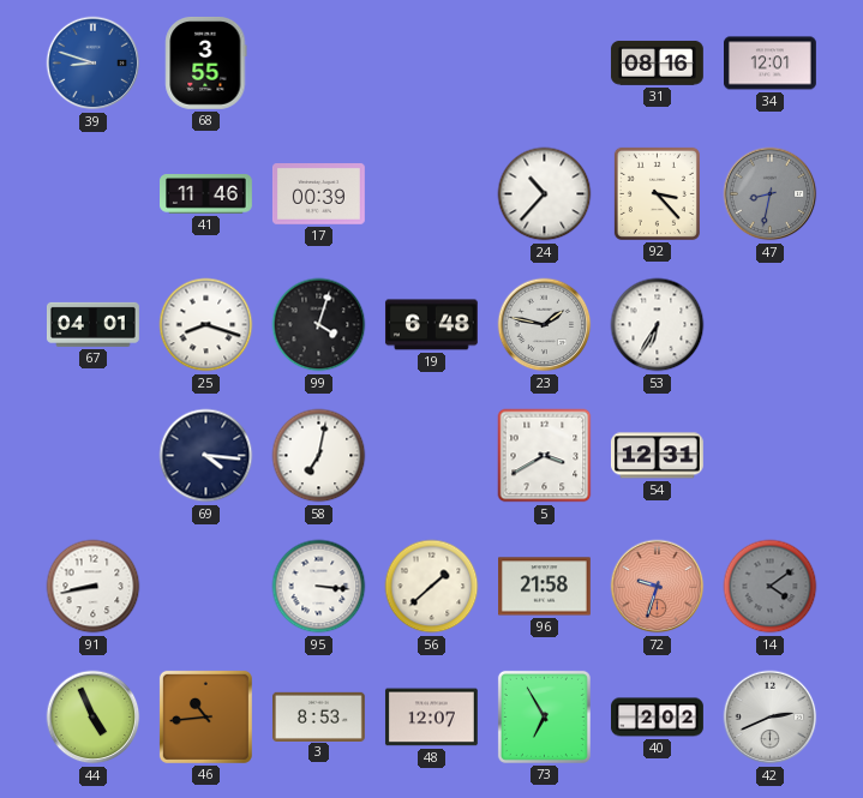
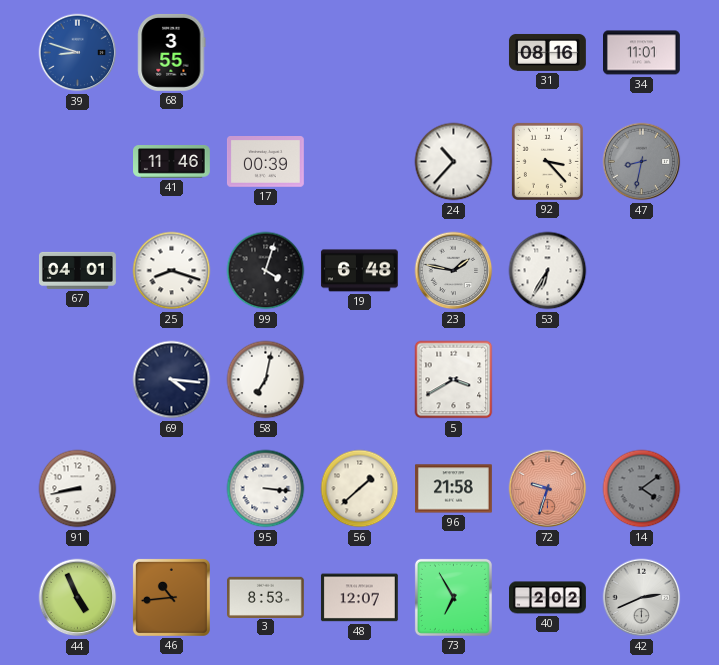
34: 12:01 -> 11:01 (642, 53)
54: 12:31 -> none (657, 456)
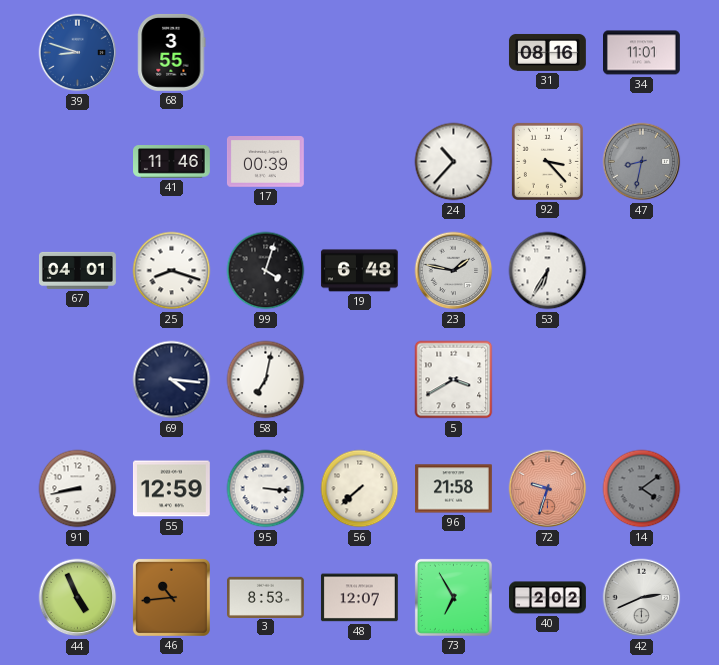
55: none -> 12:59 (171, 489)
56: 1:38 -> 7:38 (360, 489)
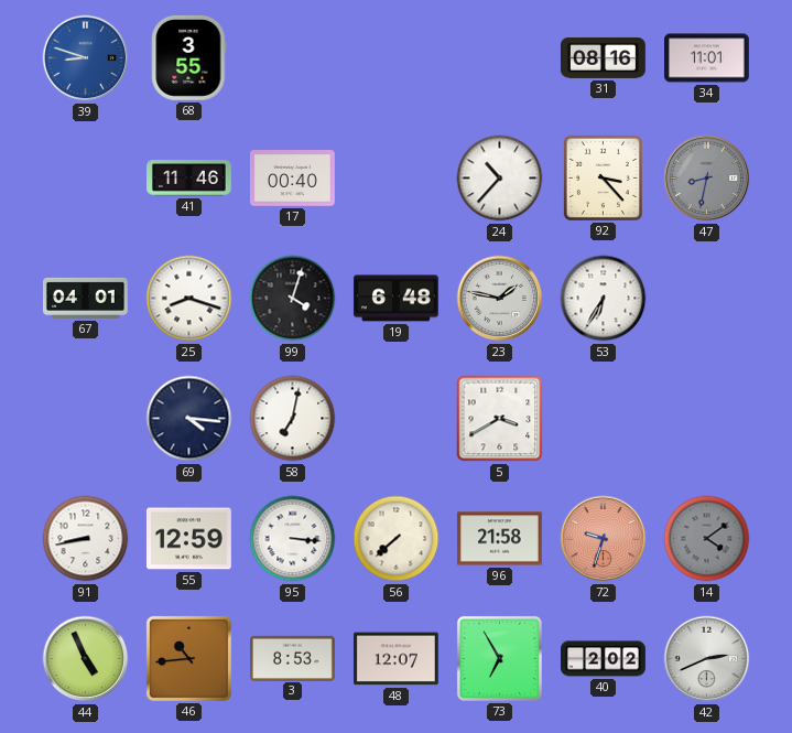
17: 00:39 -> 00:40 (292, 179)
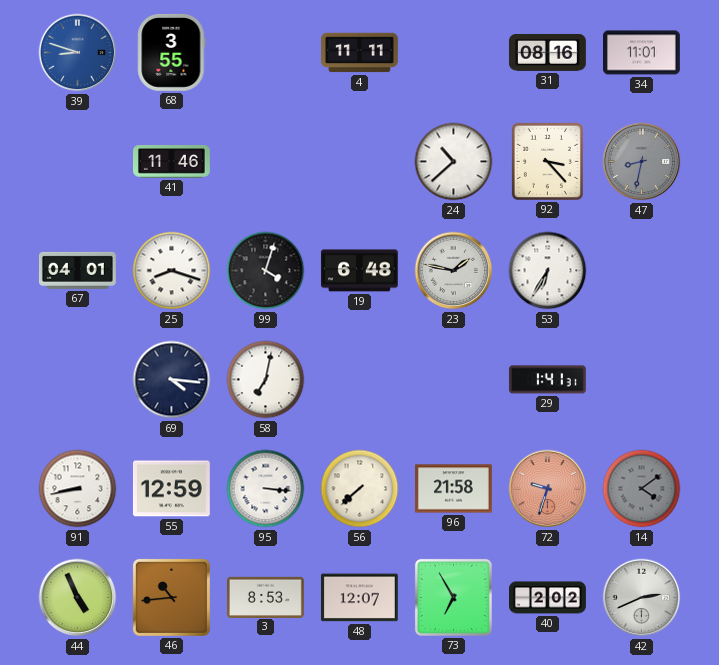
4: none -> 11:11 (360, 53)
17: 00:40 -> none (292, 179)
24: 10:37 -> 10:38 (454, 162)
5: 3:40 -> none (500, 419)
29: none -> 1:41 (547, 380)
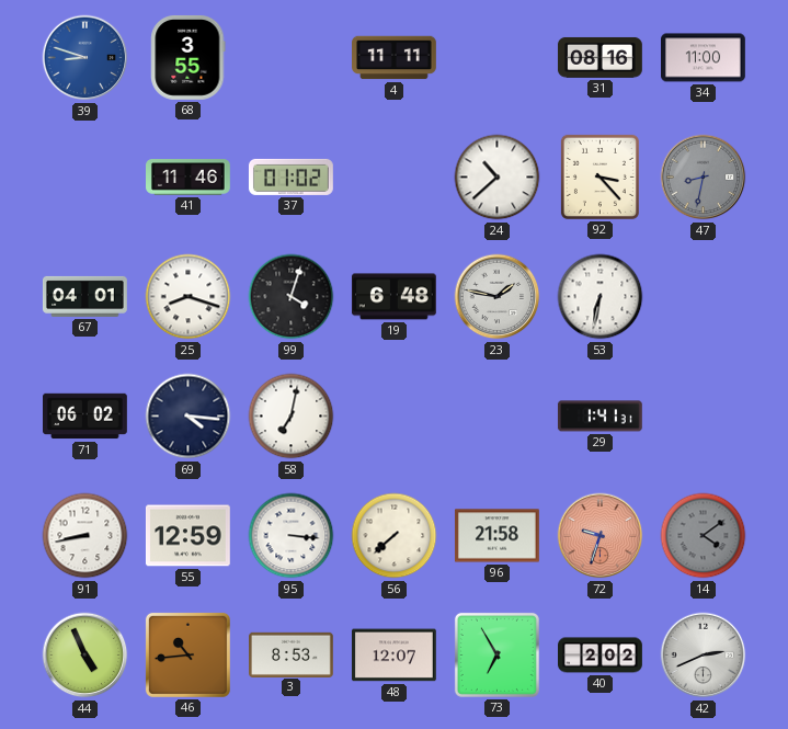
34: 11:01 -> 11:00 (704, 58)
37: none -> 01:02 (290, 176)
53: 6:35 -> 6:32 (601, 297)
71: none -> 06:02 (85, 417)
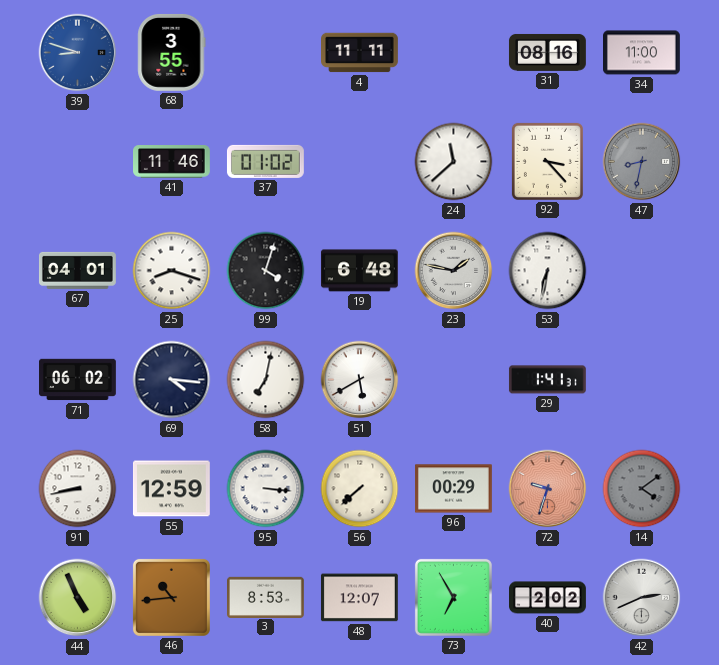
24: 10:38 -> 11:38 (454, 162)
51: none -> 5:40 (360, 380)
96: 21:58 -> 00:29 (454, 489)
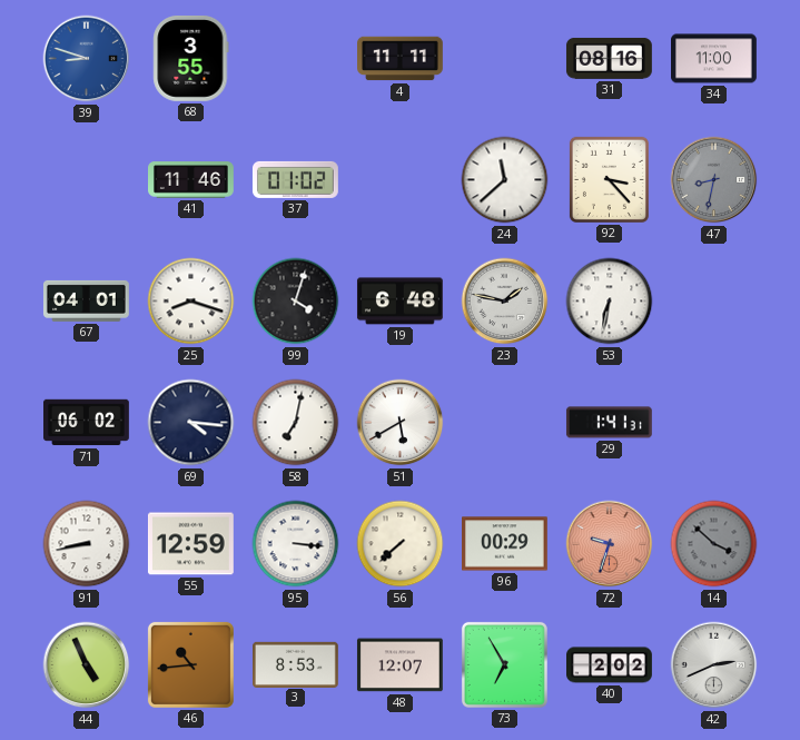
14: 4:09 -> 3:52 (714, 544)
